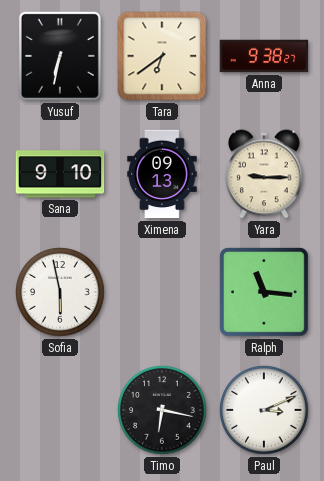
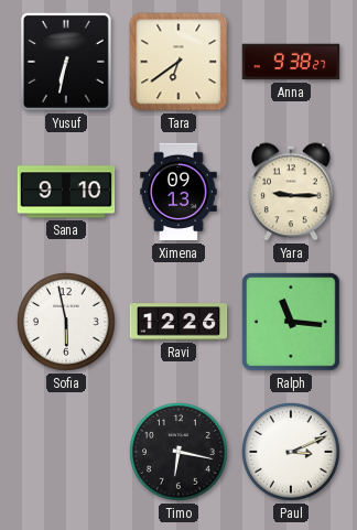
Ravi: none -> 12:26 (178, 322)
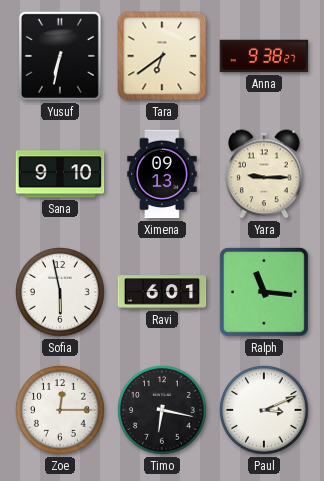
Ravi: 12:26 -> 6:01 (162, 292)
Zoe: none -> 12:15 (61, 411)
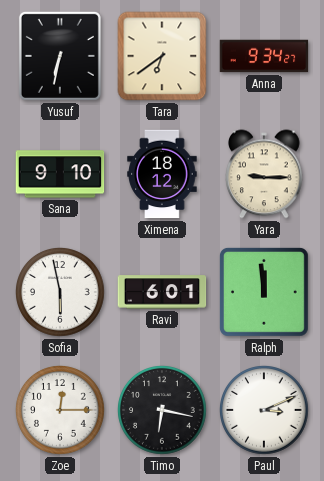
Anna: 9:38 -> 9:34 (264, 56)
Ximena: 09:13 -> 18:12 (162, 174)
Ralph: 11:16 -> 11:59 (264, 292)
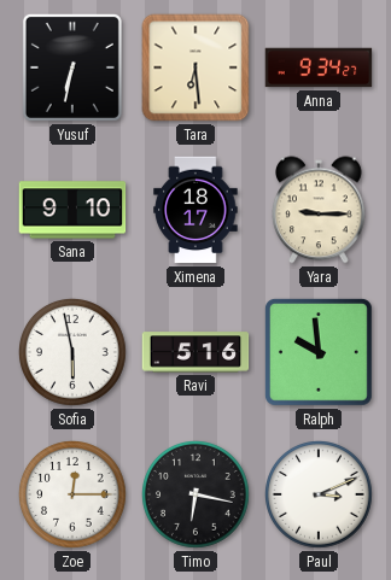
Tara: 6:39 -> 6:29 (195, 68)
Ximena: 18:12 -> 18:17 (195, 210)
Ravi: 6:01 -> 5:16 (195, 352)
Ralph: 11:59 -> 9:59 (319, 352)
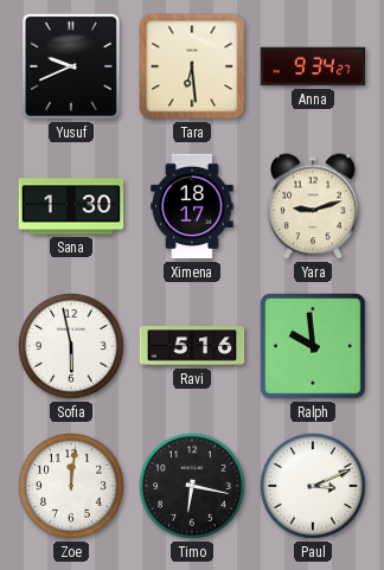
Yusuf: 6:32 -> 9:41 (71, 66)
Sana: 9:10 -> 1:30 (71, 206)
Yara: 9:15 -> 9:12 (314, 206)
Zoe: 12:15 -> 12:01 (72, 487)
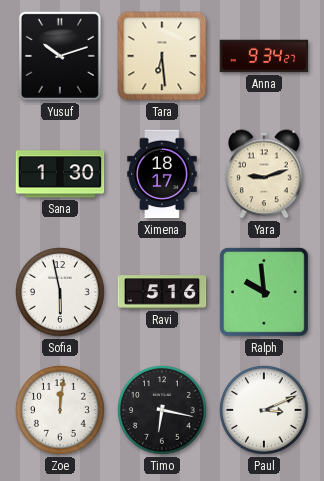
Yusuf: 9:41 -> 10:12 (60, 56)
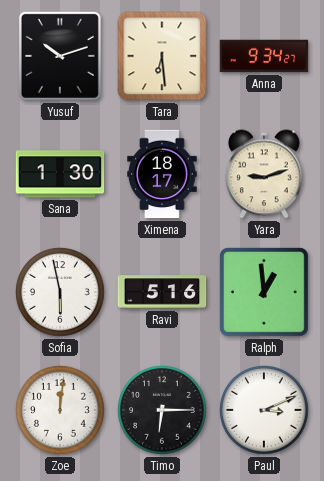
Ralph: 9:59 -> 12:59 (264, 292)
Timo: 6:17 -> 6:15 (163, 411)
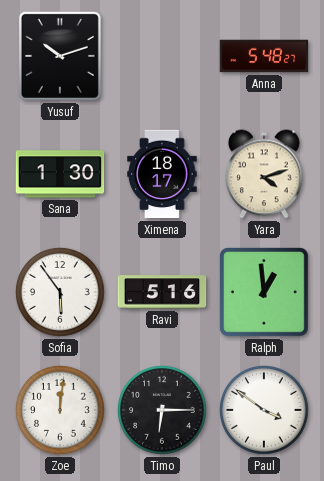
Tara: 6:29 -> none (162, 56)
Anna: 9:34 -> 5:48 (264, 56)
Yara: 9:12 -> 4:12 (265, 174)
Sofia: 5:58 -> 5:54 (61, 293)
Paul: 3:11 -> 3:51 (265, 411)
